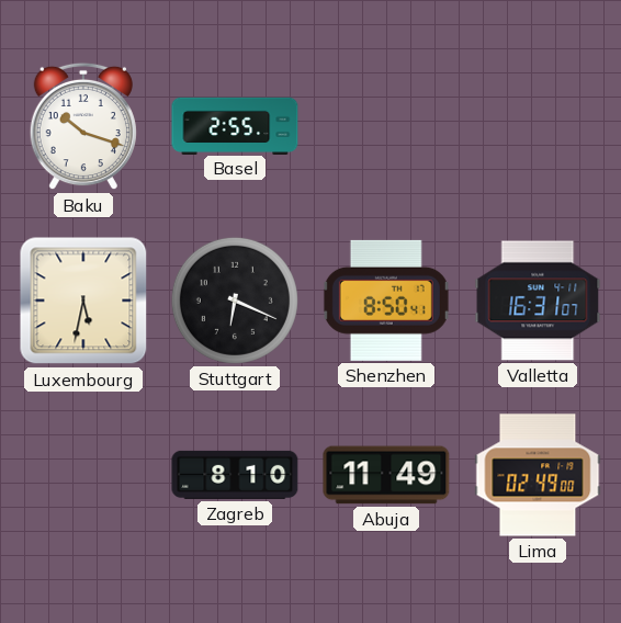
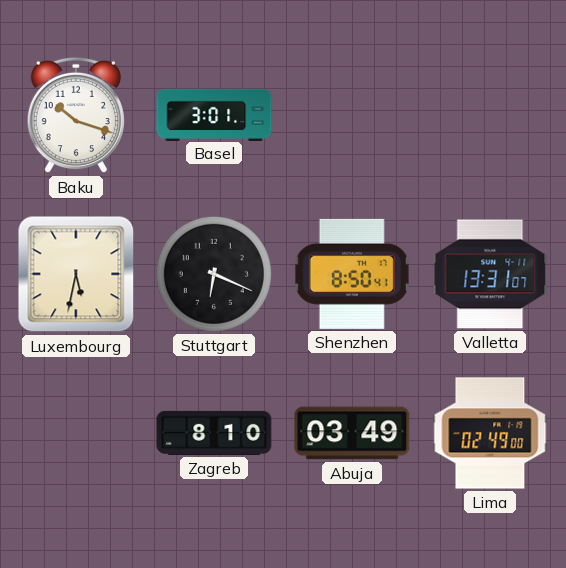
Basel: 2:55 -> 3:01 (214, 114)
Valletta: 16:31 -> 13:31 (490, 274)
Abuja: 11:49 -> 03:49 (352, 433)
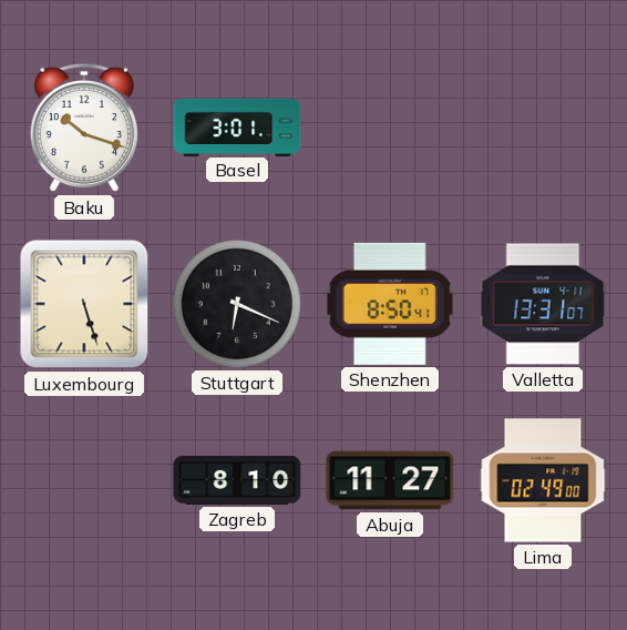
Luxembourg: 5:32 -> 5:27 (84, 304)
Abuja: 03:49 -> 11:27 (390, 480)
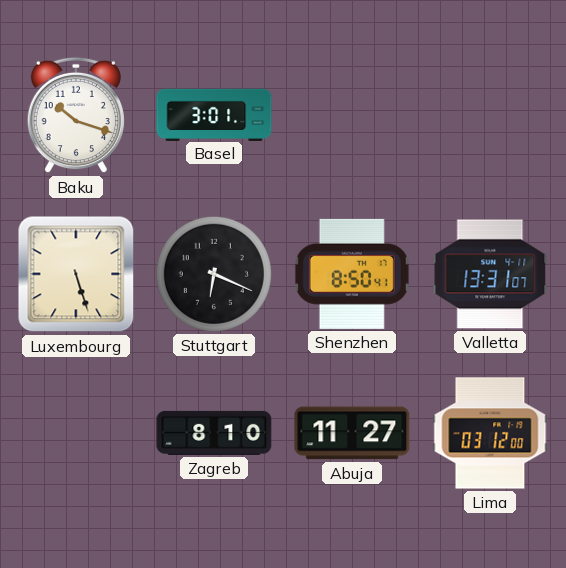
Lima: 02:49 -> 03:12 (490, 433)
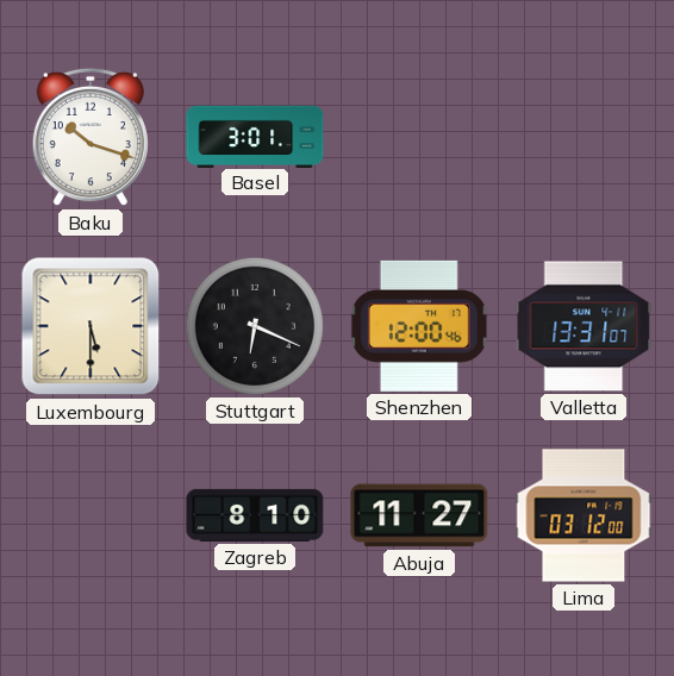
Luxembourg: 5:27 -> 5:30 (91, 326)
Shenzhen: 8:50 -> 12:00 (419, 326)
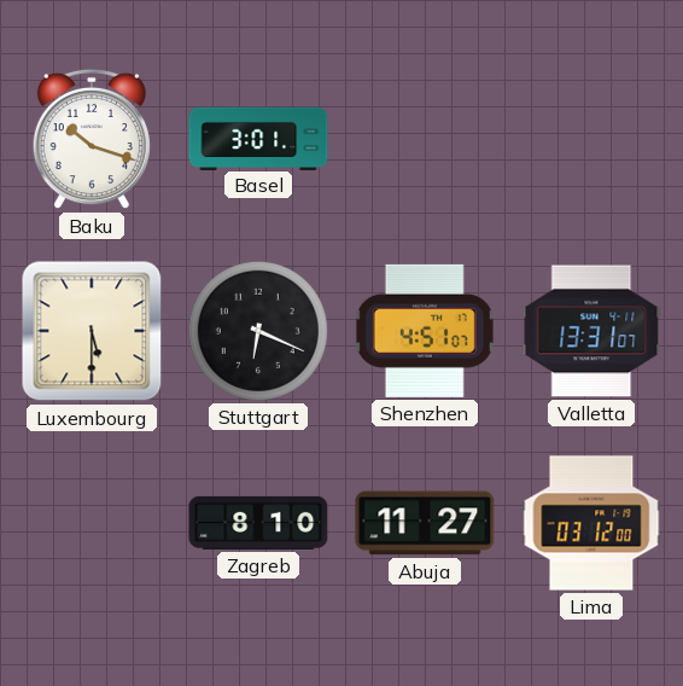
Shenzhen: 12:00 -> 4:51 (425, 331)
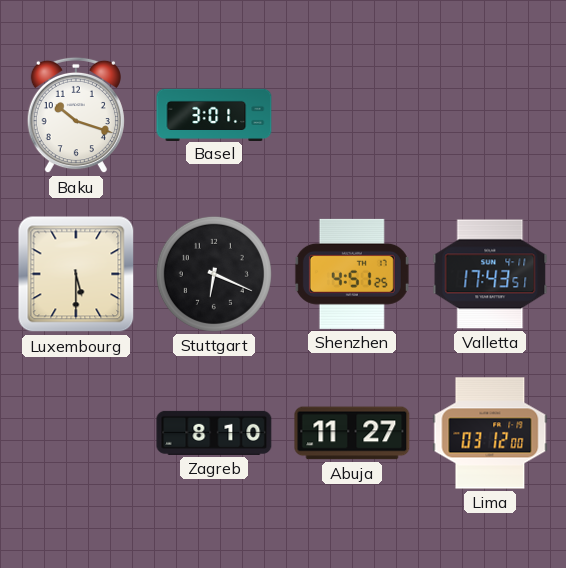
Shenzhen: 4:51:07 -> 4:51:25 (352, 274)
Valletta: 13:31 -> 17:43 (490, 274)
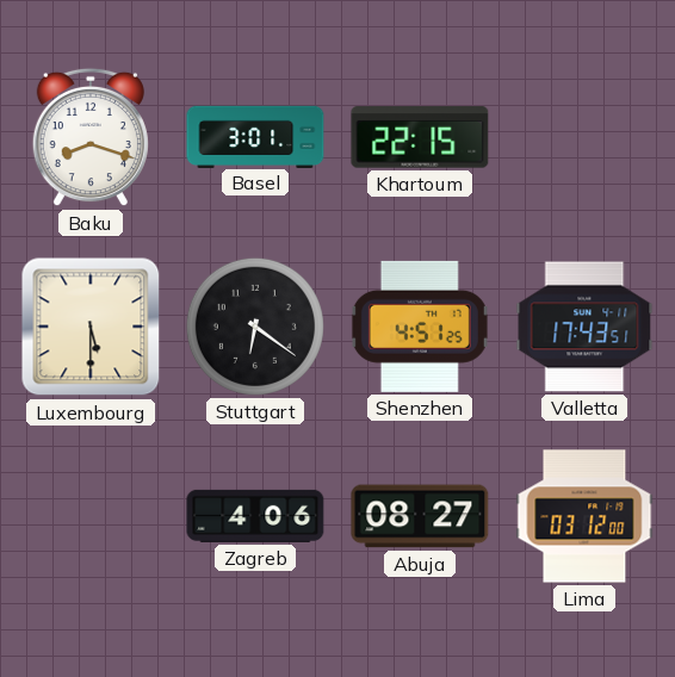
Baku: 10:18 -> 8:18 (91, 137)
Khartoum: none -> 22:15 (420, 137)
Stuttgart: 6:19 -> 6:21 (255, 327)
Zagreb: 8:10 -> 4:06 (255, 516)
Abuja: 11:27 -> 08:27 (420, 516)
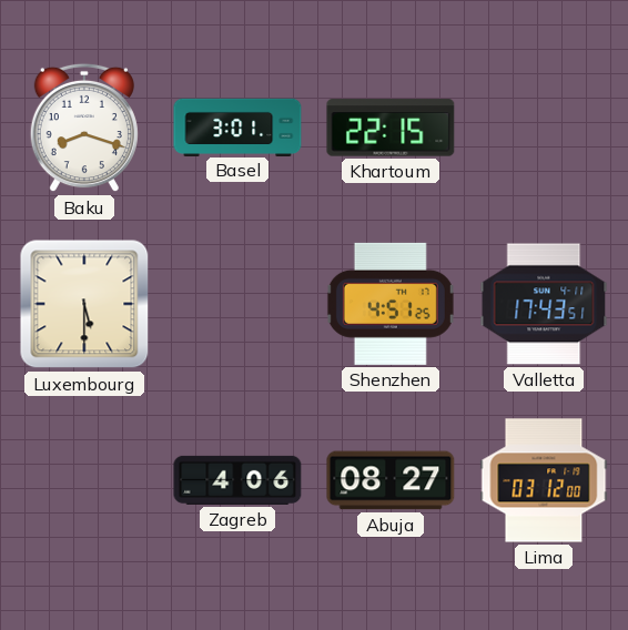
Stuttgart: 6:21 -> none (255, 327)
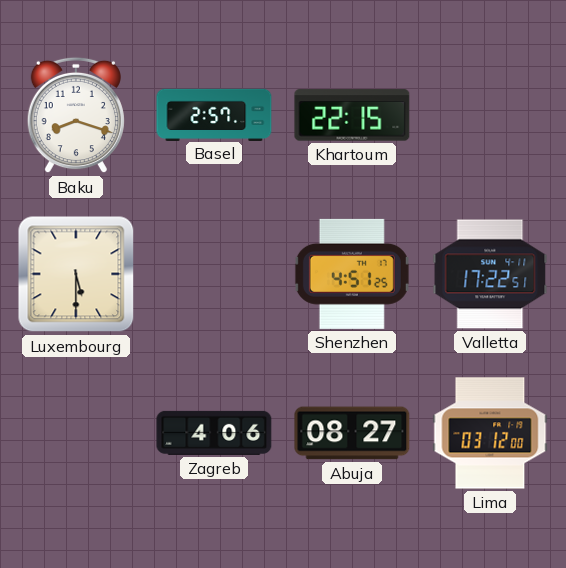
Basel: 3:01 -> 2:57 (214, 114)
Valletta: 17:43 -> 17:22 (490, 274)
